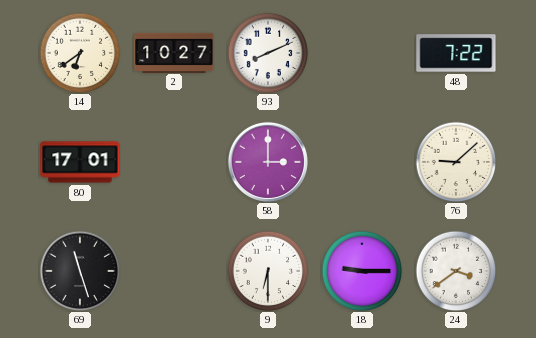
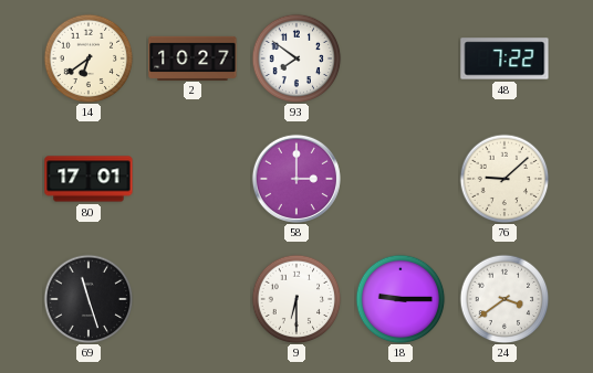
93: 8:11 -> 7:51 (296, 58)
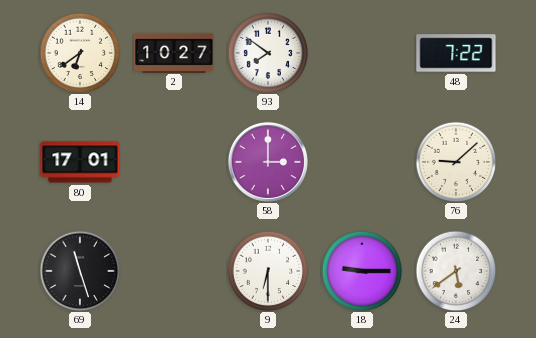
24: 3:39 -> 5:39 (456, 271)
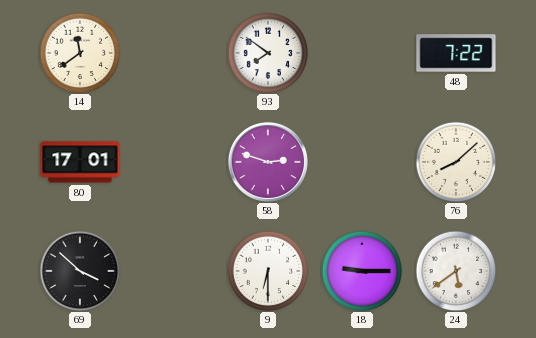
14: 6:39 -> 11:39 (80, 53)
2: 10:27 -> none (174, 52)
58: 3:00 -> 2:48 (268, 162)
76: 9:08 -> 8:08 (456, 162)
69: 11:27 -> 3:52 (80, 271)
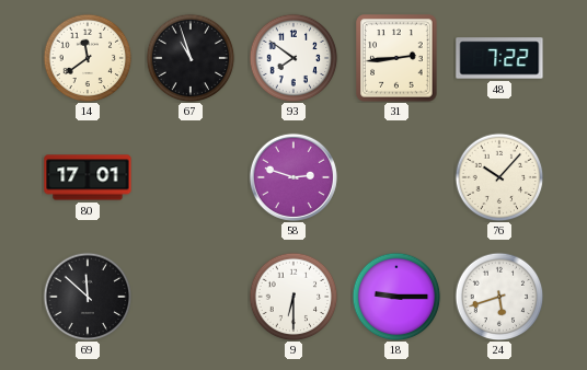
67: none -> 10:57 (191, 58)
31: none -> 2:44 (396, 58)
76: 8:08 -> 10:07 (499, 177)
69: 3:52 -> 11:52 (88, 297)
24: 5:39 -> 5:42 (499, 297)
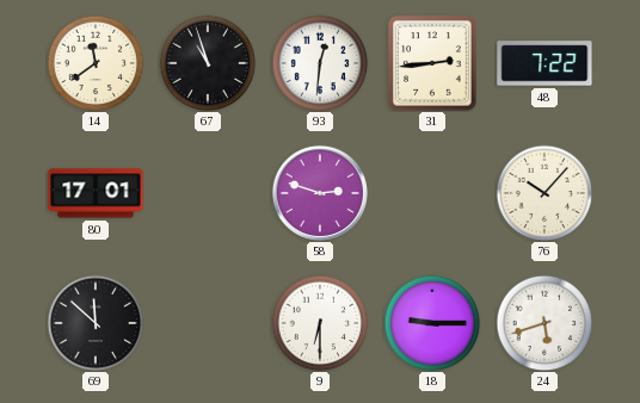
93: 7:51 -> 12:31 (320, 63)
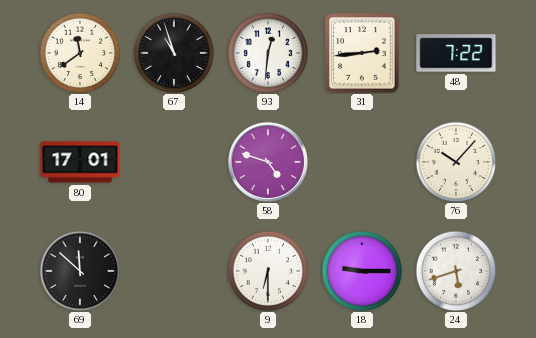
58: 2:48 -> 4:48 (268, 162)
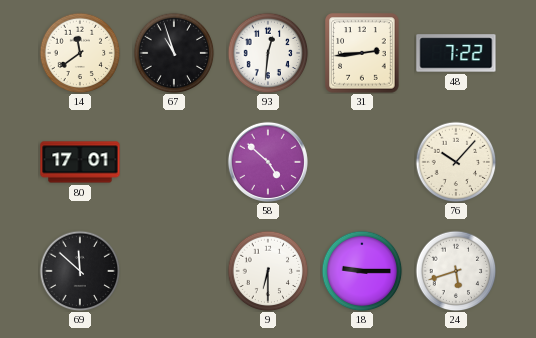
58: 4:48 -> 4:52 (268, 162)
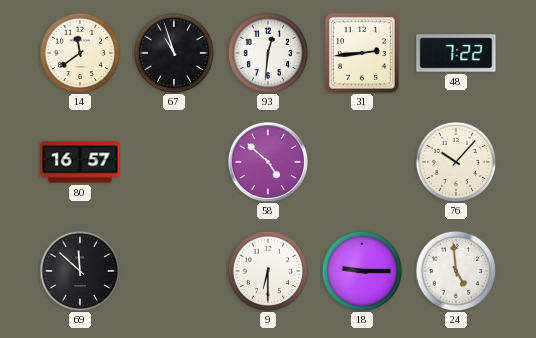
80: 17:01 -> 16:57 (80, 162)
24: 5:42 -> 4:59 (456, 271)
